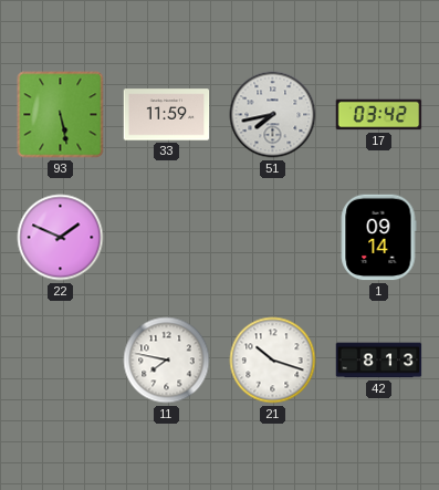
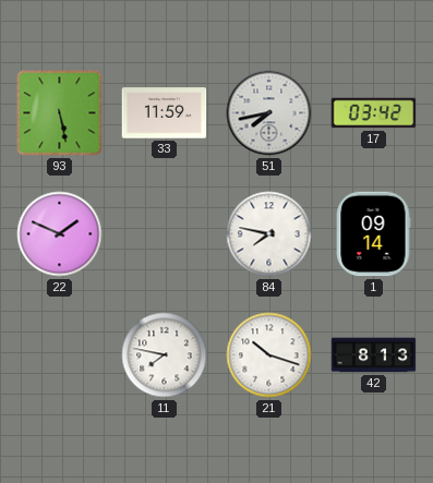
84: none -> 7:47 (269, 234)
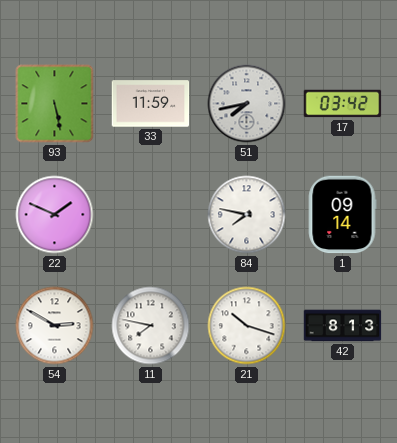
54: none -> 2:50 (55, 326)
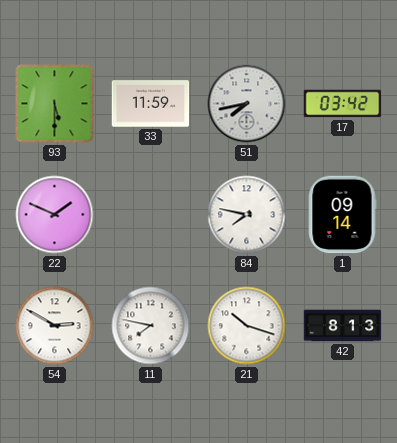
93: 5:28 -> 5:30 (55, 104)
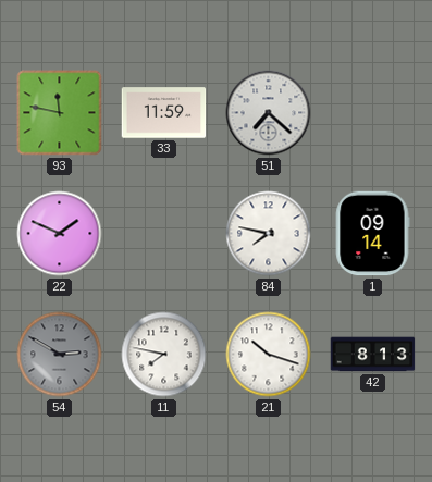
93: 5:30 -> 11:47 (60, 113)
51: 7:43 -> 7:22 (269, 113)
17: 03:42 -> none (343, 104)
54 dial: white -> grey (60, 355)
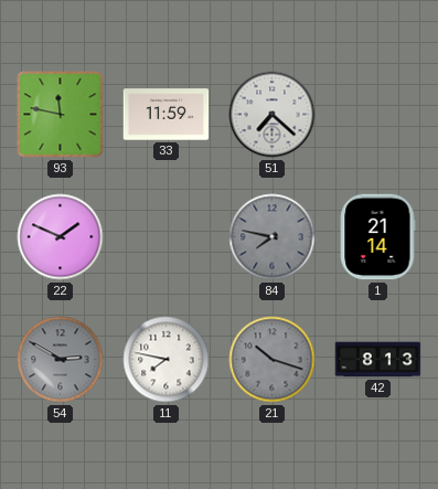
84 dial: white -> grey (273, 237)
1: 09:14 -> 21:14 (377, 237)
21 dial: white -> grey (273, 360)
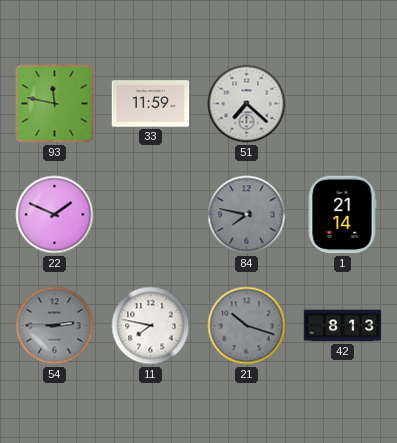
54: 2:50 -> 2:45 (55, 326)
